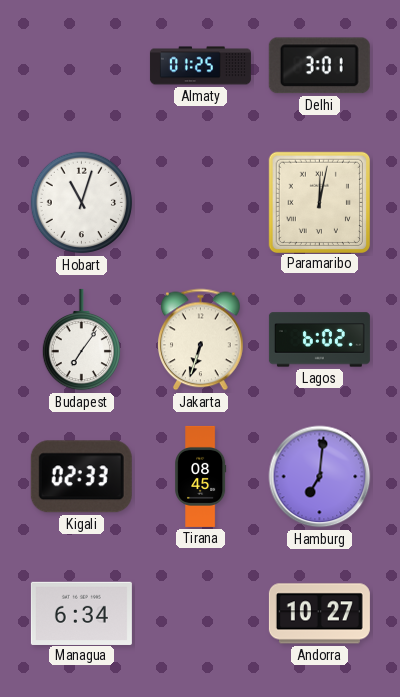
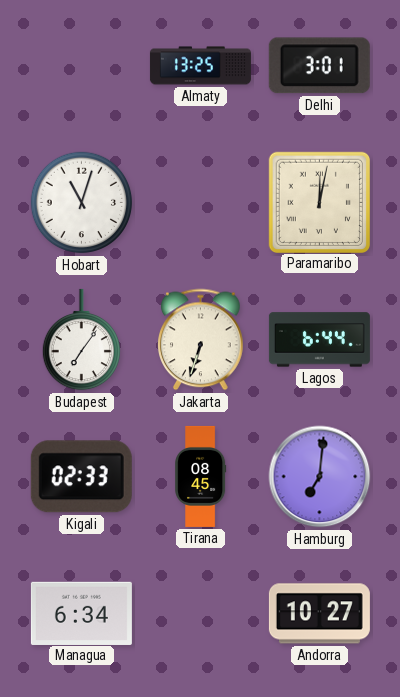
Almaty: 01:25 -> 13:25 (200, 66)
Lagos: 6:02 -> 6:44 (319, 340)
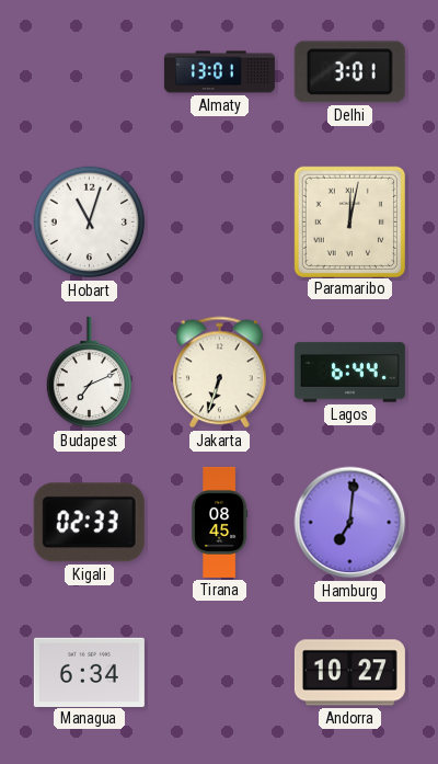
Almaty: 13:25 -> 13:01 (219, 72)
Budapest: 7:06 -> 7:11 (89, 373)
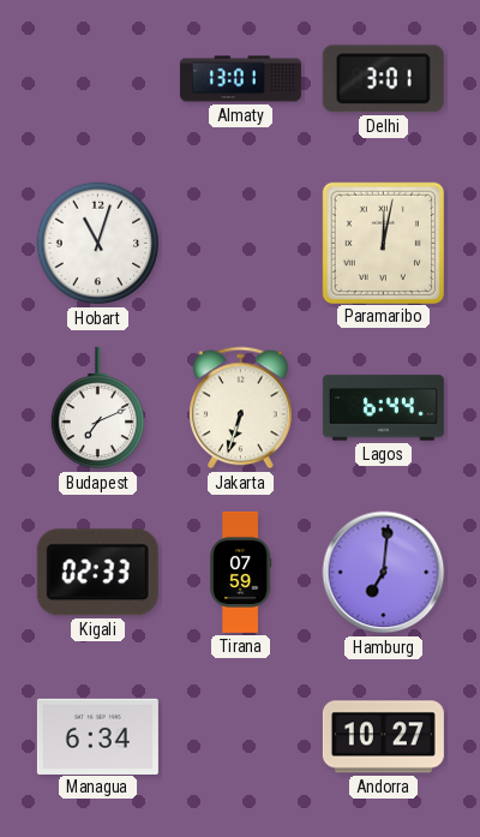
Tirana: 08:45 -> 07:59 (241, 572)
